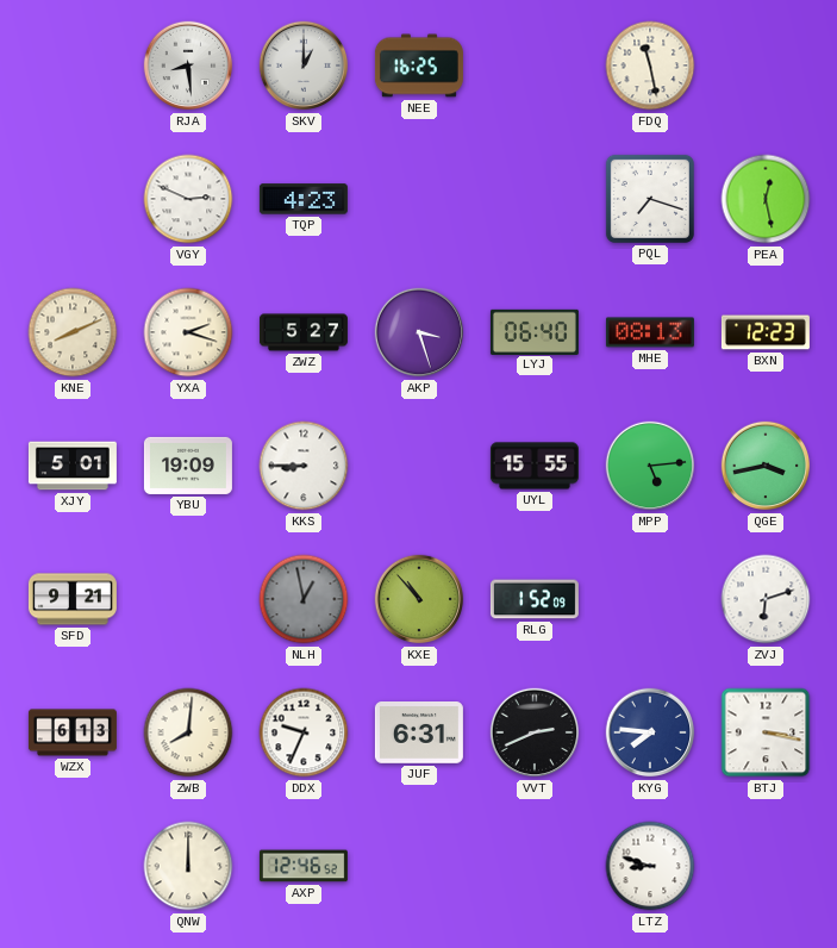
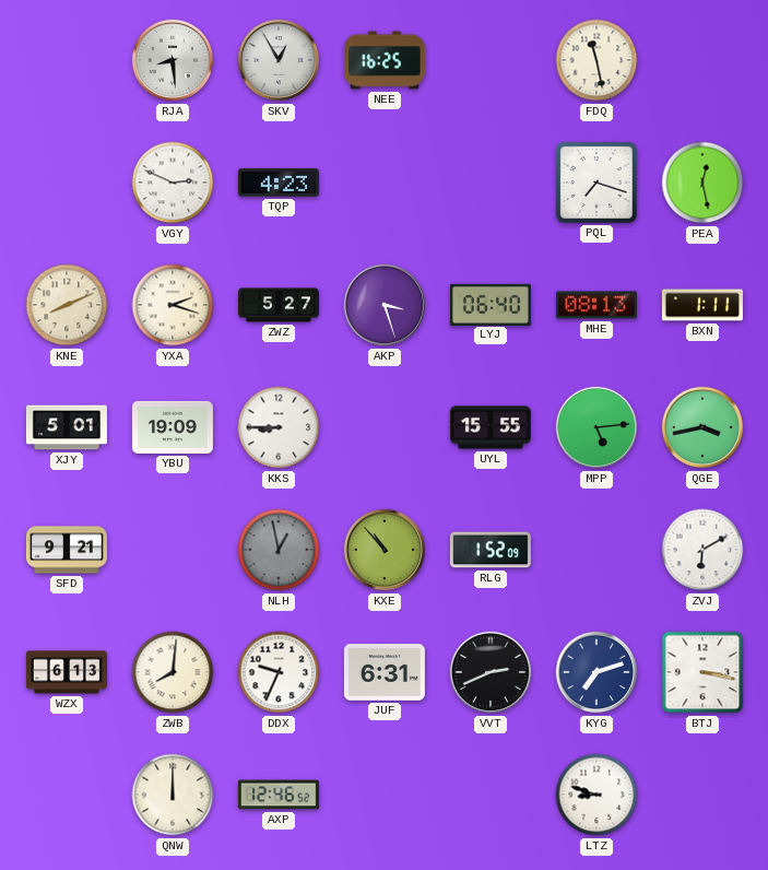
SKV: 1:00 -> 12:55 (279, 60)
BXN: 12:23 -> 1:11 (702, 305)
ZVJ: 6:12 -> 6:10 (702, 550)
KYG: 7:46 -> 7:12 (596, 672)
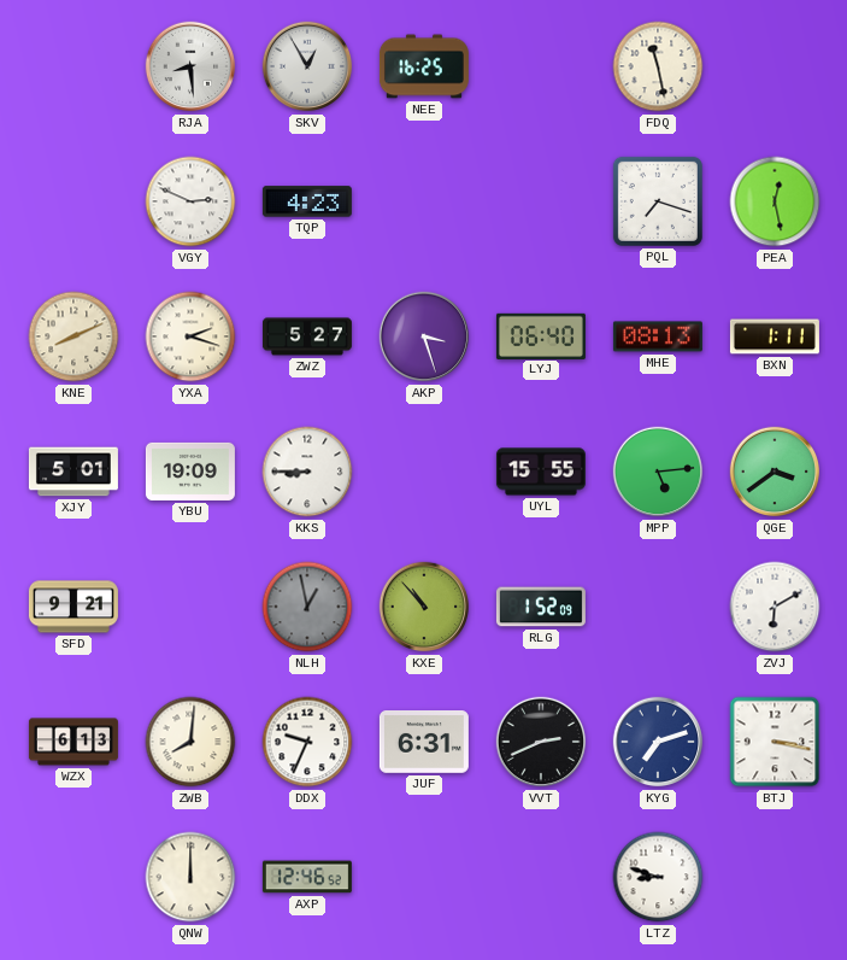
QGE: 3:43 -> 3:39 (775, 472)
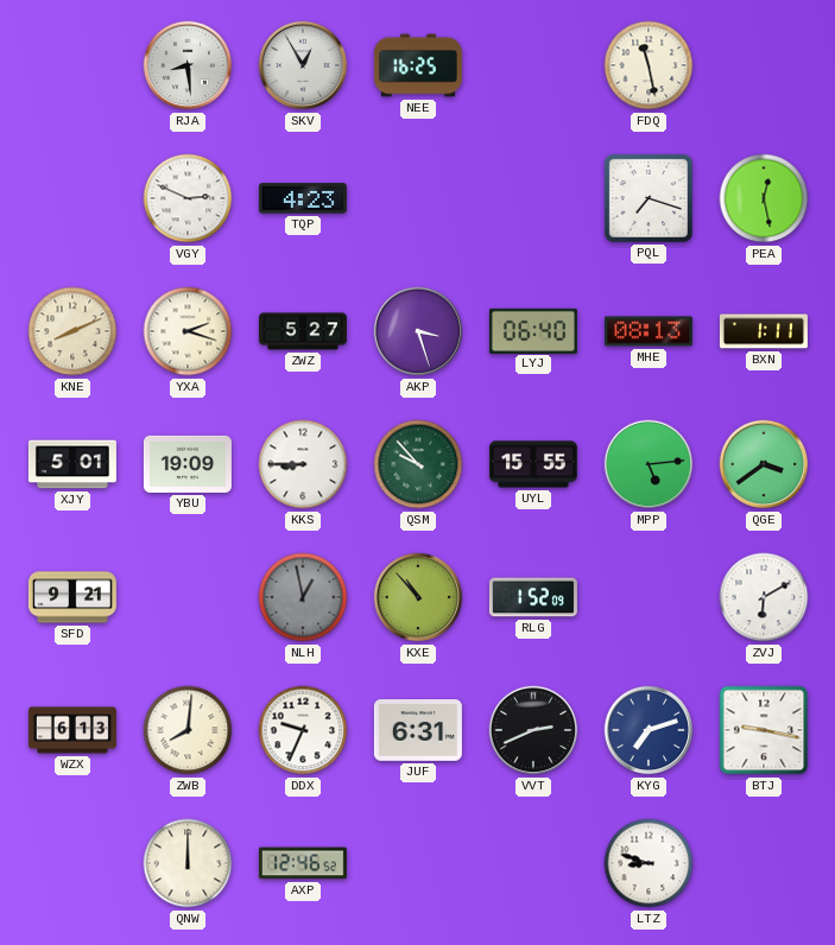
QSM: none -> 9:53 (418, 464)
BTJ: 3:17 -> 9:17 (764, 730)
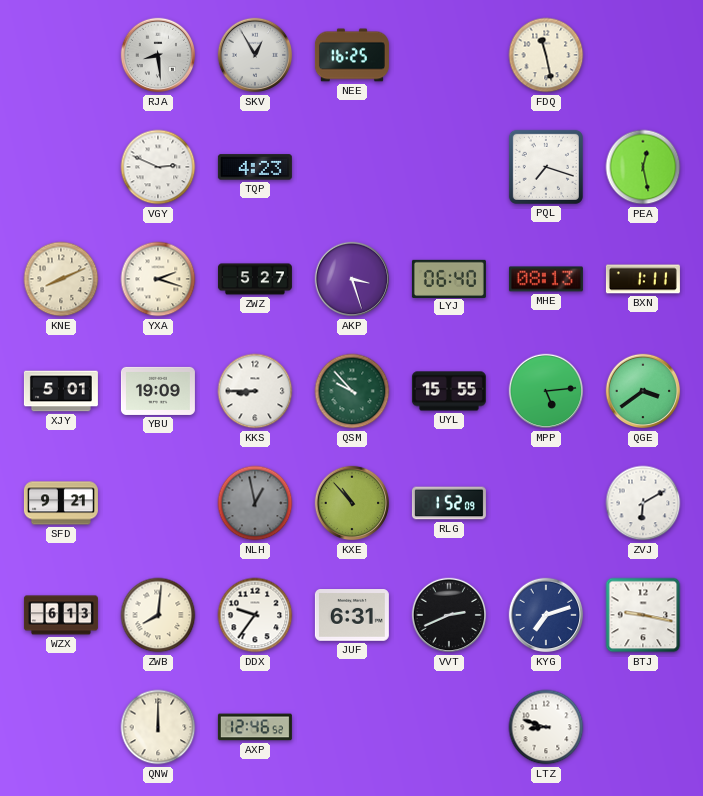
DDX: 9:34 -> 9:36 (255, 615)
